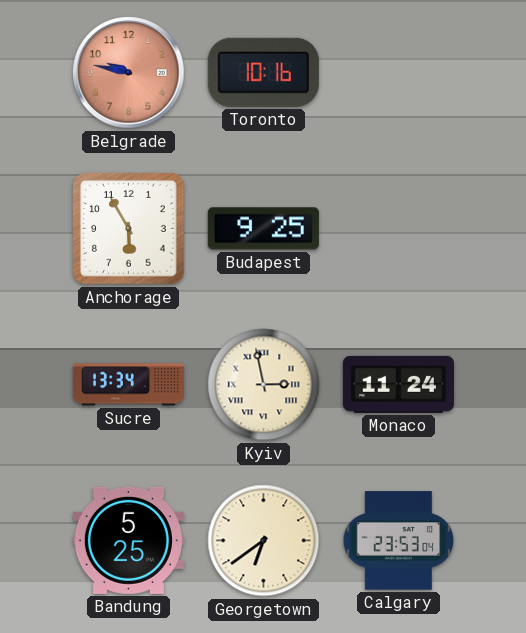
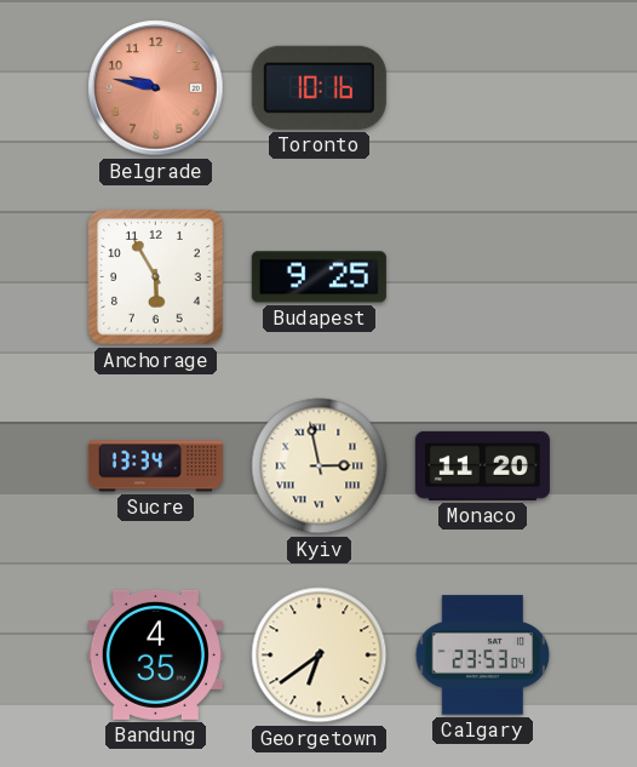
Monaco: 11:24 -> 11:20 (482, 465)
Bandung: 5:25 -> 4:35 (155, 654)
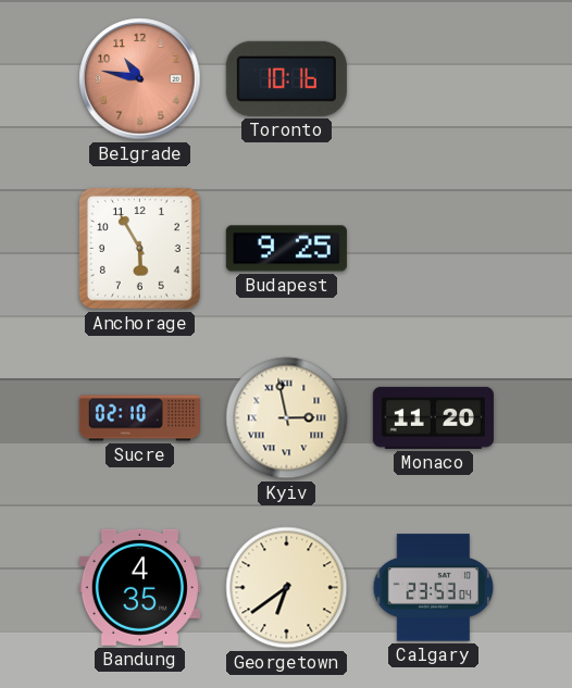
Belgrade: 9:47 -> 10:47 (140, 79)
Sucre: 13:34 -> 02:10 (139, 418)
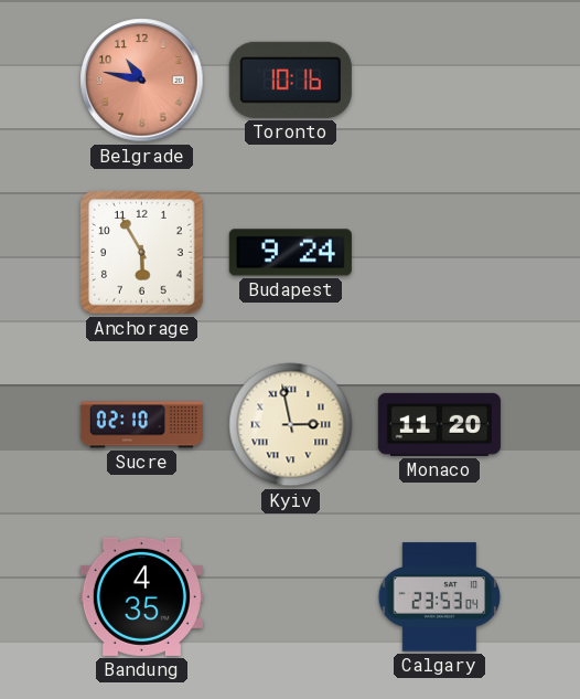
Budapest: 9:25 -> 9:24 (290, 253)
Georgetown: 6:39 -> none (287, 588)
